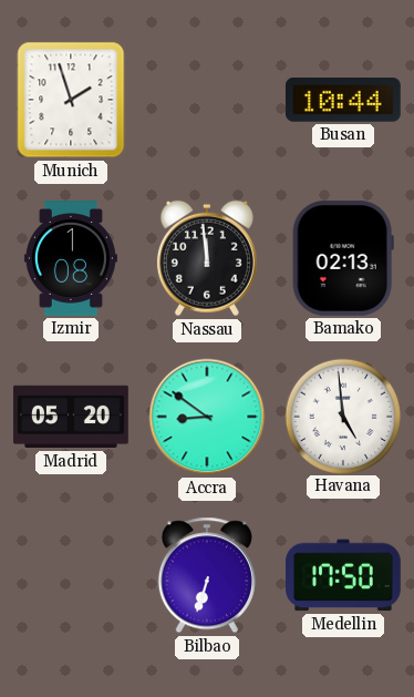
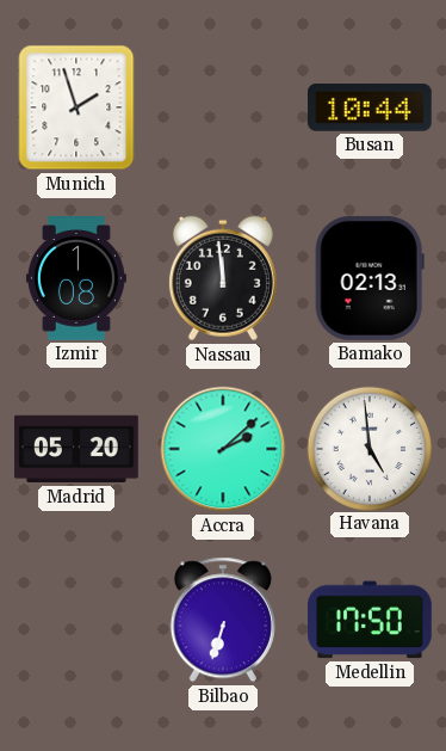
Accra: 8:51 -> 2:08 (223, 449)
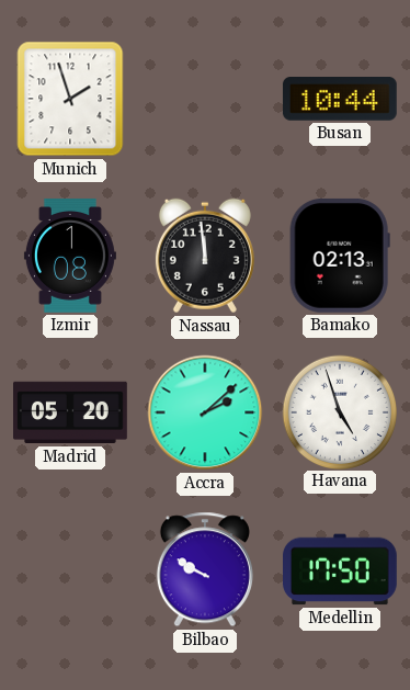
Havana: 4:59 -> 4:57 (339, 411)
Bilbao: 6:33 -> 9:50 (205, 569)
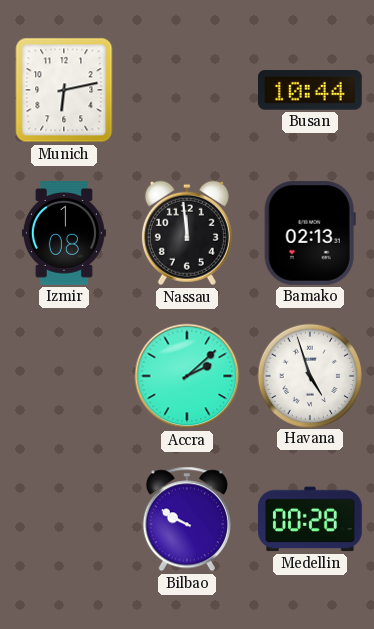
Munich: 1:57 -> 6:13 (64, 90)
Madrid: 05:20 -> none (71, 412)
Medellin: 17:50 -> 00:28 (311, 519)
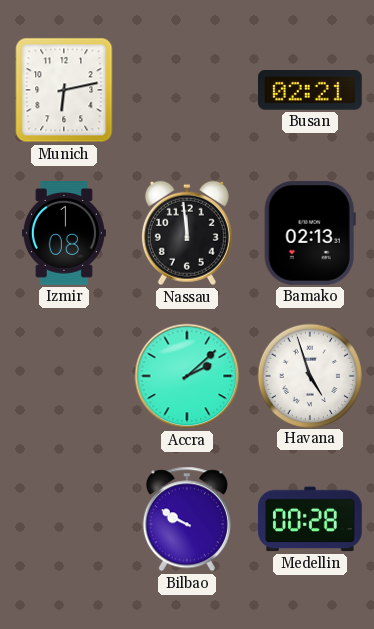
Busan: 10:44 -> 02:21 (310, 91)
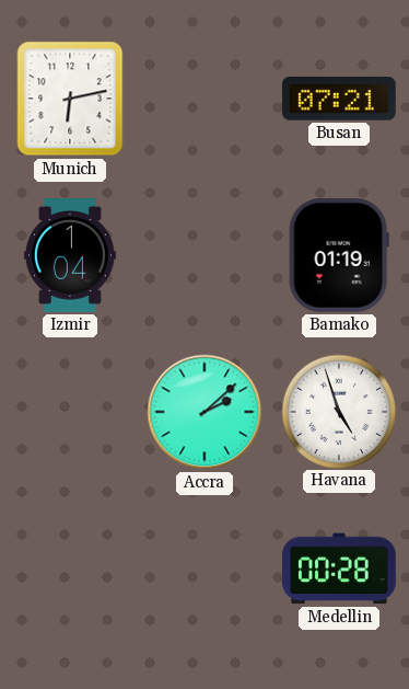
Busan: 02:21 -> 07:21 (339, 100)
Izmir: 1:08 -> 1:04 (70, 256)
Nassau: 11:59 -> none (187, 233)
Bamako: 02:13 -> 01:19 (339, 255)
Bilbao: 9:50 -> none (187, 519)
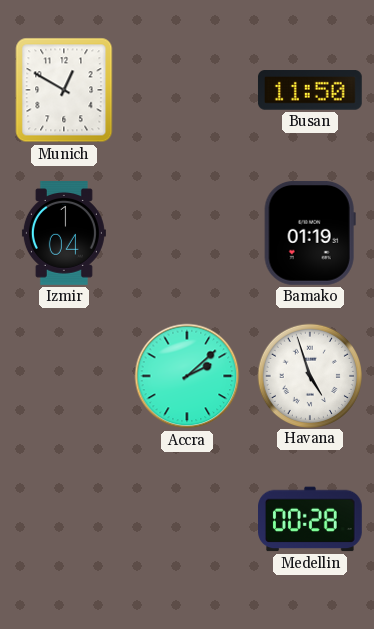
Munich: 6:13 -> 12:50 (64, 90)
Busan: 07:21 -> 11:50 (310, 91)
